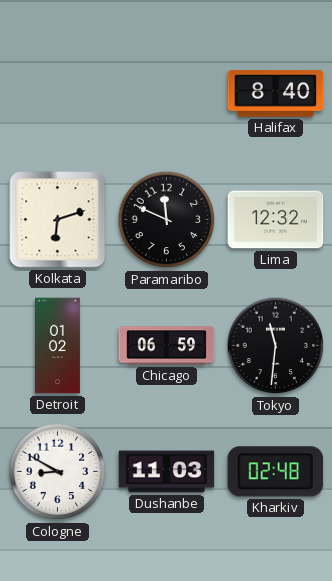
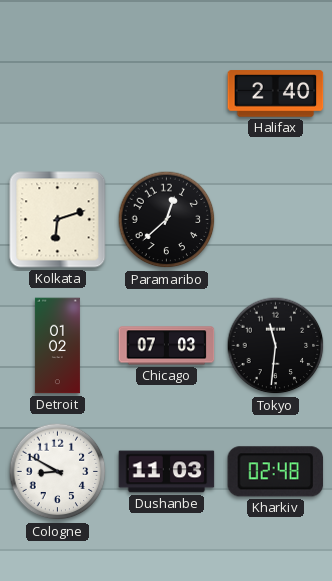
Halifax: 8:40 -> 2:40 (276, 94)
Paramaribo: 11:49 -> 12:38 (167, 220)
Lima: 12:32 -> none (276, 220)
Chicago: 06:59 -> 07:03 (167, 346)
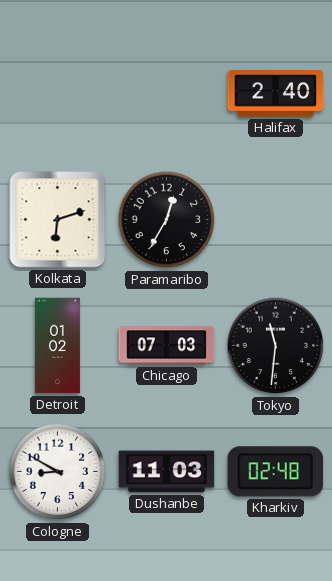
Paramaribo: 12:38 -> 12:35 (167, 220)
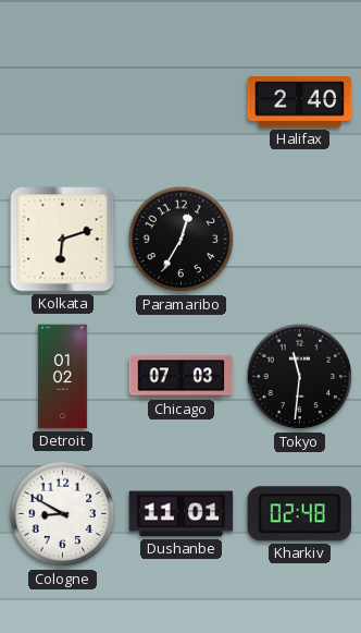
Dushanbe: 11:03 -> 11:01 (182, 514)
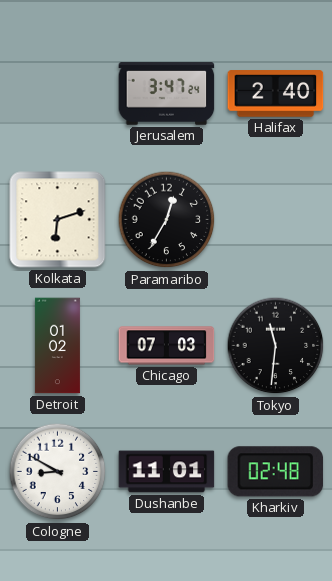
Jerusalem: none -> 3:47 (167, 94)
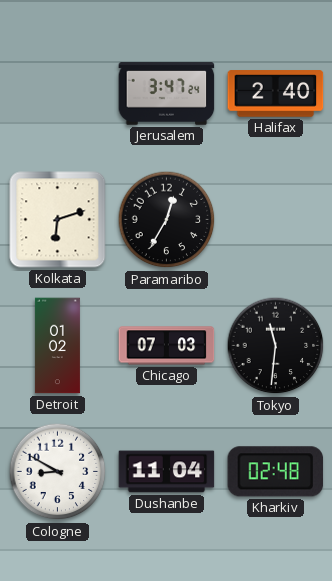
Dushanbe: 11:01 -> 11:04 (167, 472)
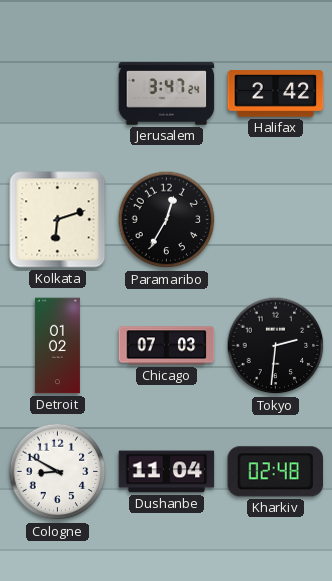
Halifax: 2:40 -> 2:42 (276, 94)
Tokyo: 11:31 -> 2:31 (276, 346)
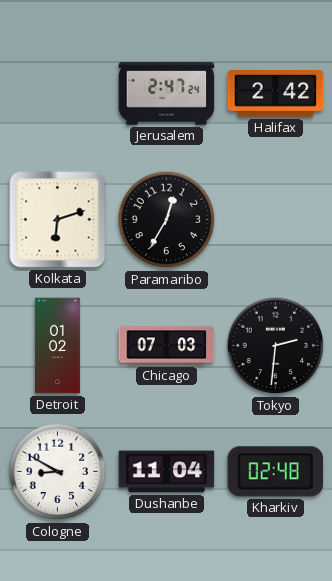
Jerusalem: 3:47 -> 2:47 (167, 94)
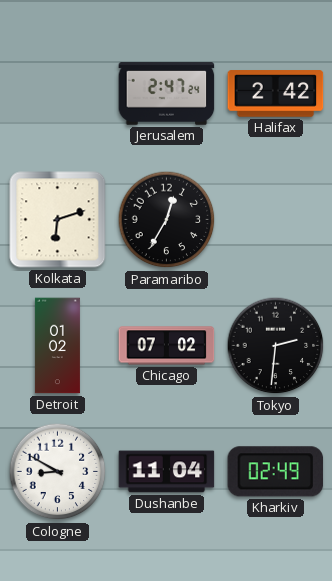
Chicago: 07:03 -> 07:02 (167, 346)
Kharkiv: 02:48 -> 02:49 (276, 472)
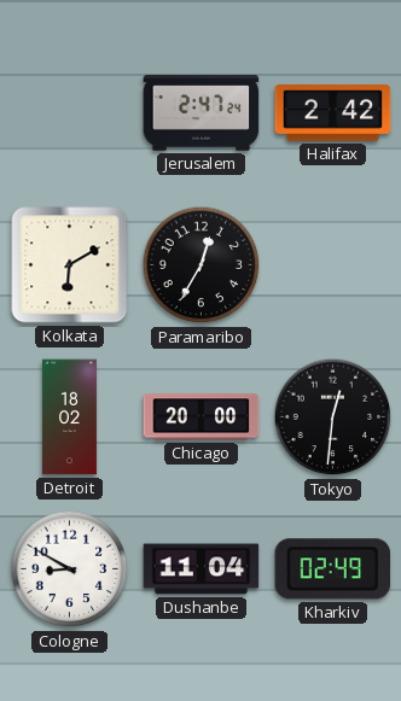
Kolkata: 6:12 -> 6:10 (70, 265)
Detroit: 01:02 -> 18:02 (69, 417)
Chicago: 07:02 -> 20:00 (202, 417)
Tokyo: 2:31 -> 12:31 (333, 417)
